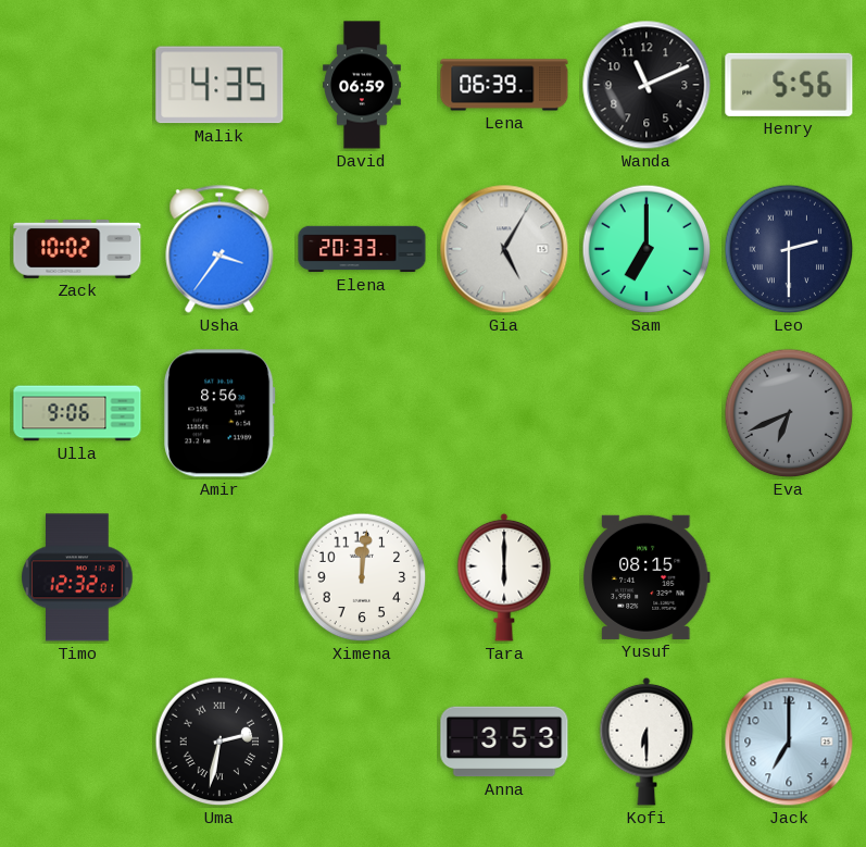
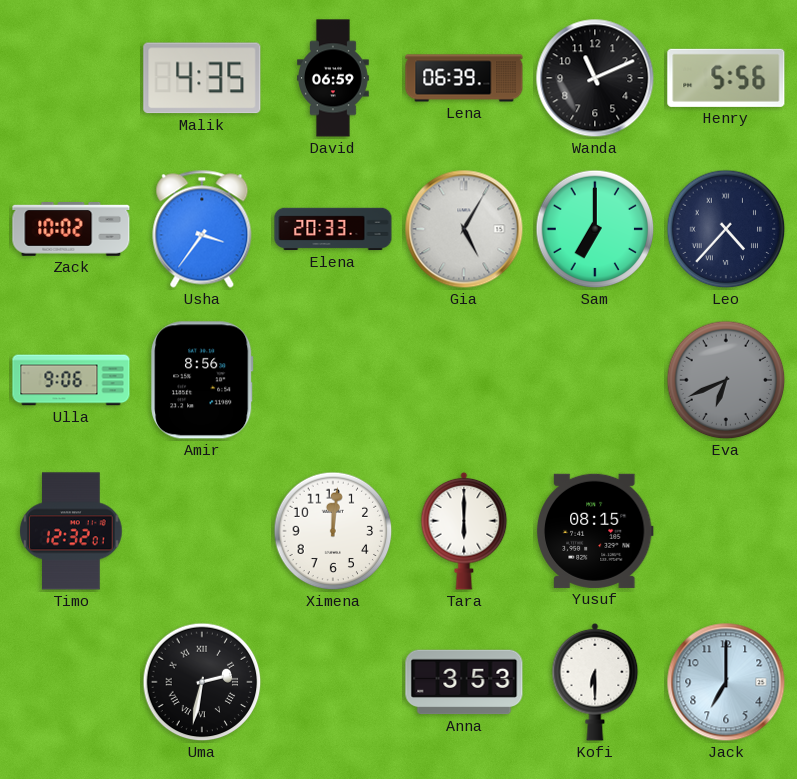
Leo: 2:30 -> 4:37 (726, 229)
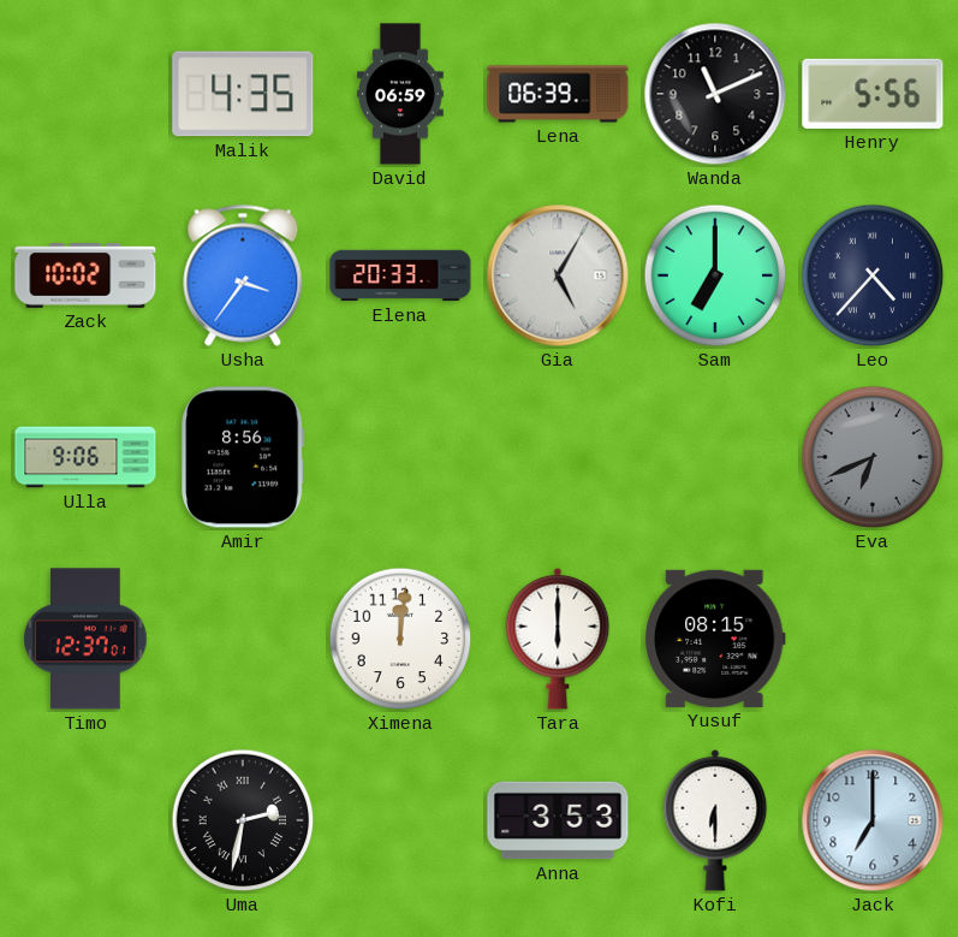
Timo: 12:32 -> 12:37 (85, 639)
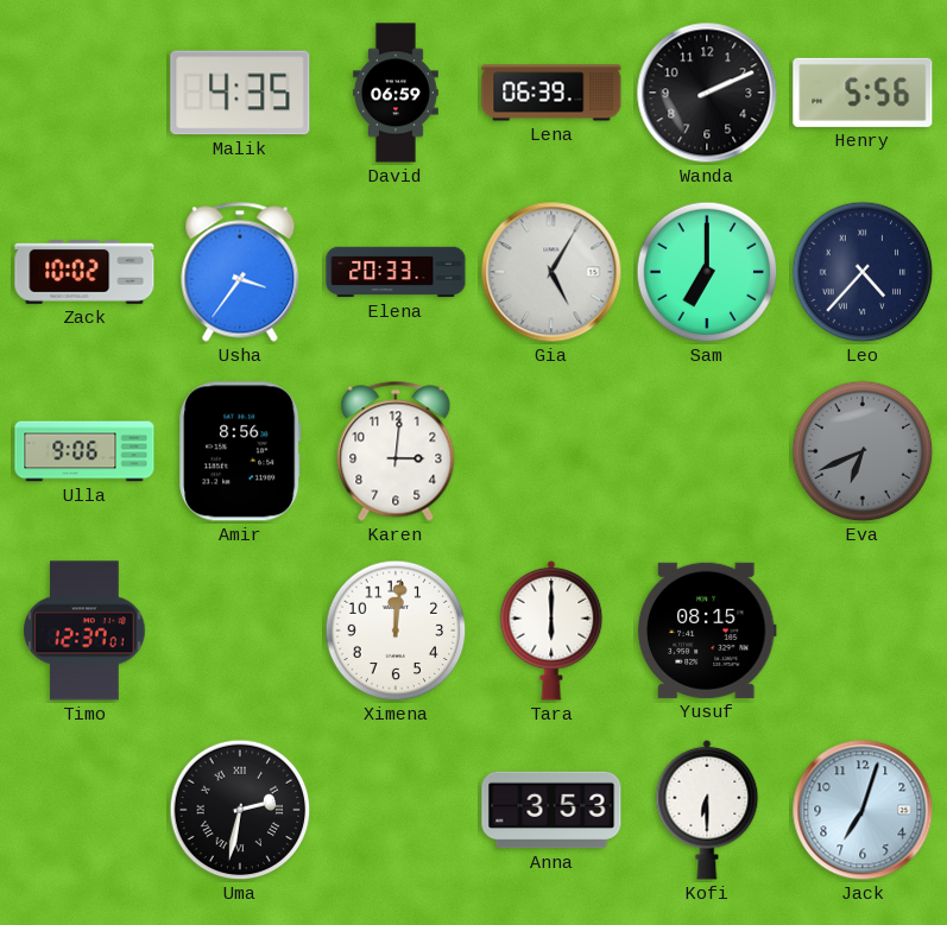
Wanda: 11:11 -> 2:11 (707, 93)
Karen: none -> 3:01 (396, 451)
Jack: 7:00 -> 7:03 (863, 810)
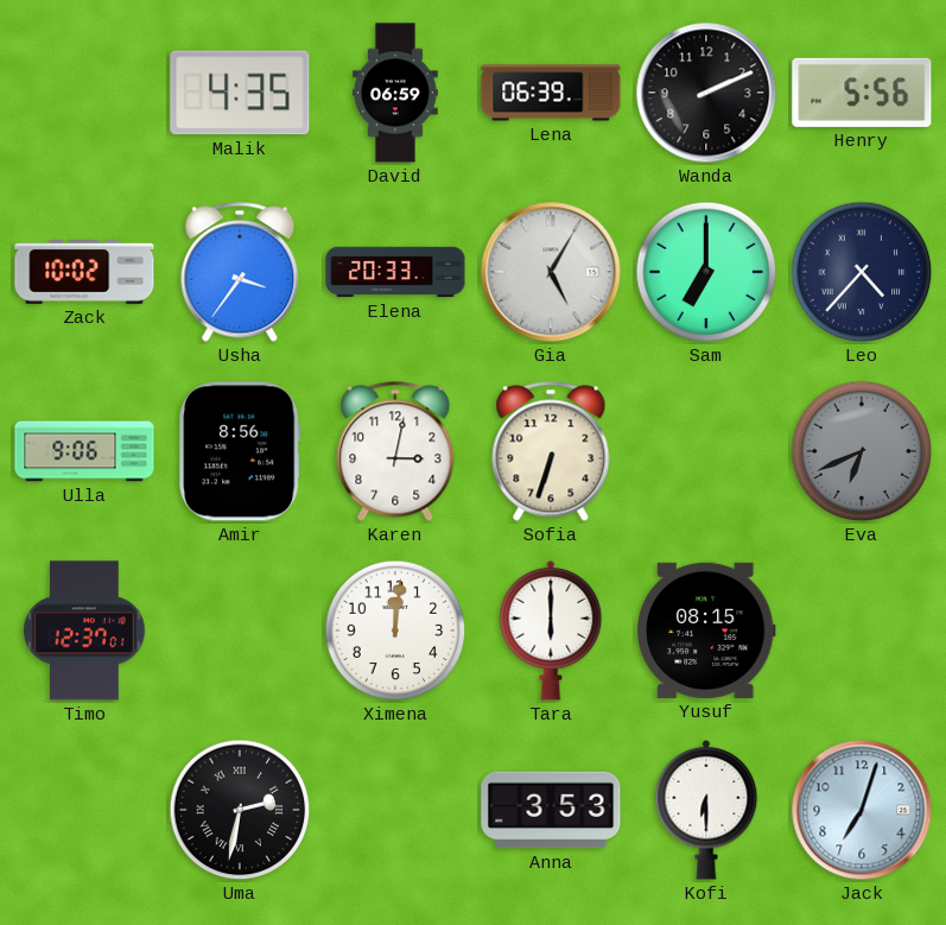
Karen: 3:01 -> 3:02 (395, 451)
Sofia: none -> 6:33 (551, 451)
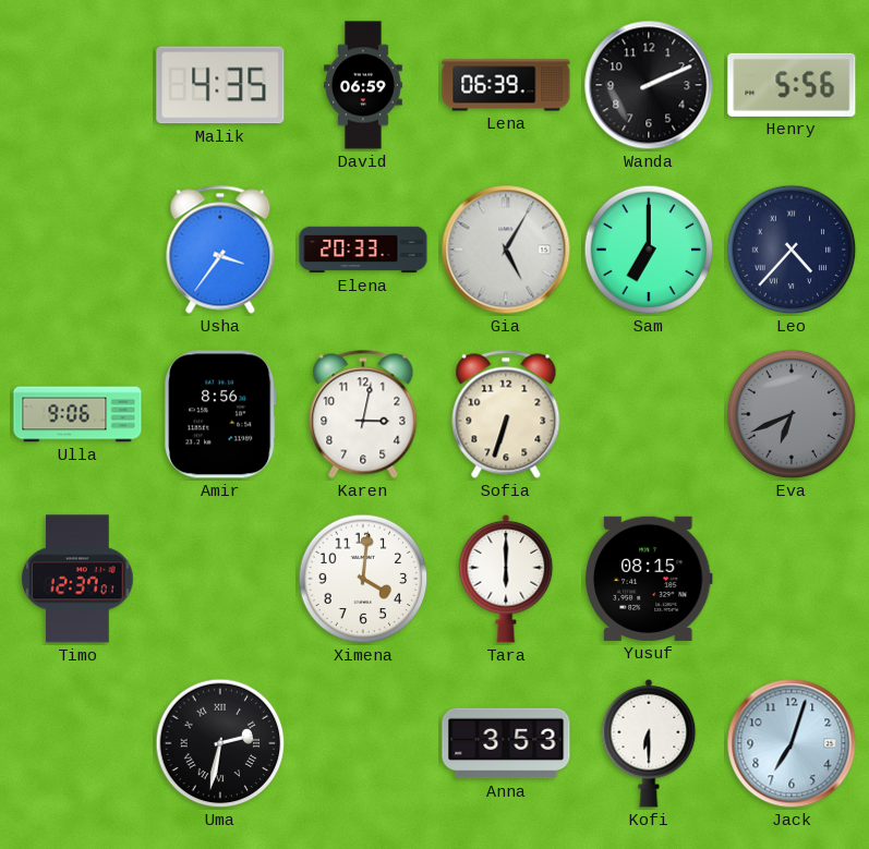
Zack: 10:02 -> none (84, 273)
Ximena: 12:01 -> 4:01 (363, 579)
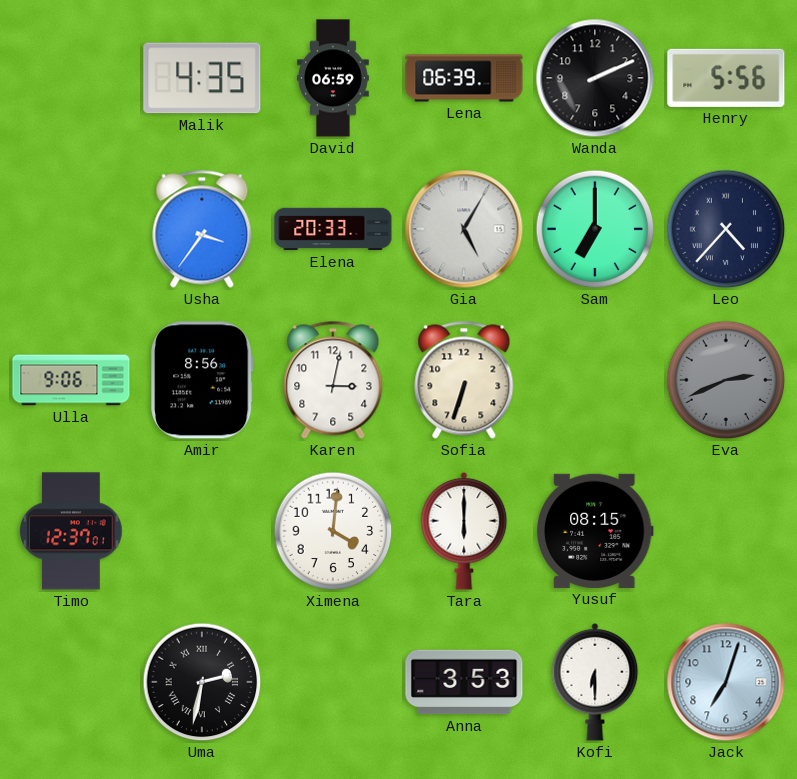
Eva: 6:41 -> 2:41 (726, 380)
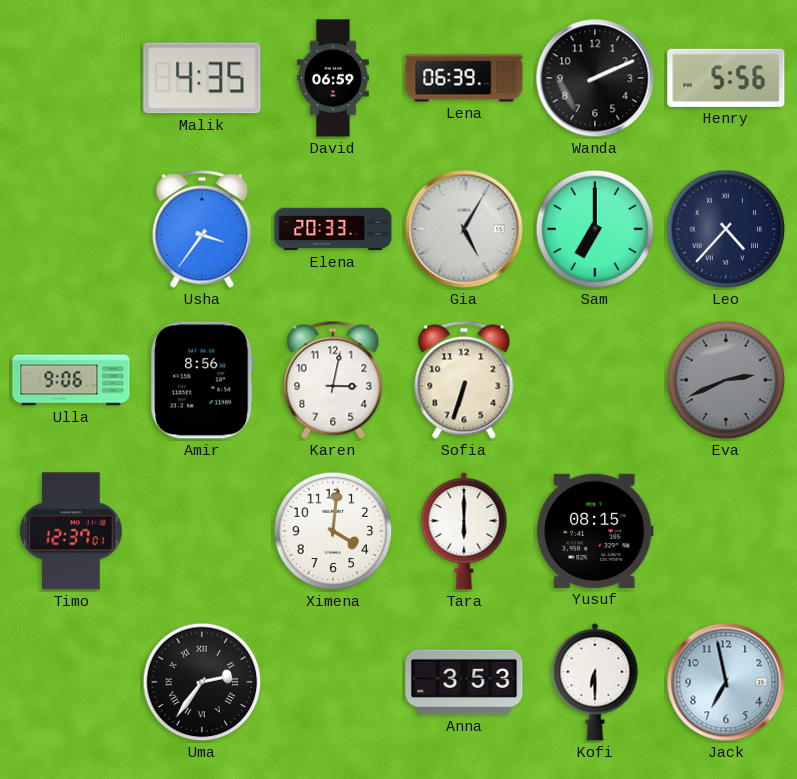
Uma: 2:32 -> 2:36 (202, 682)
Jack: 7:03 -> 6:58 (726, 682)
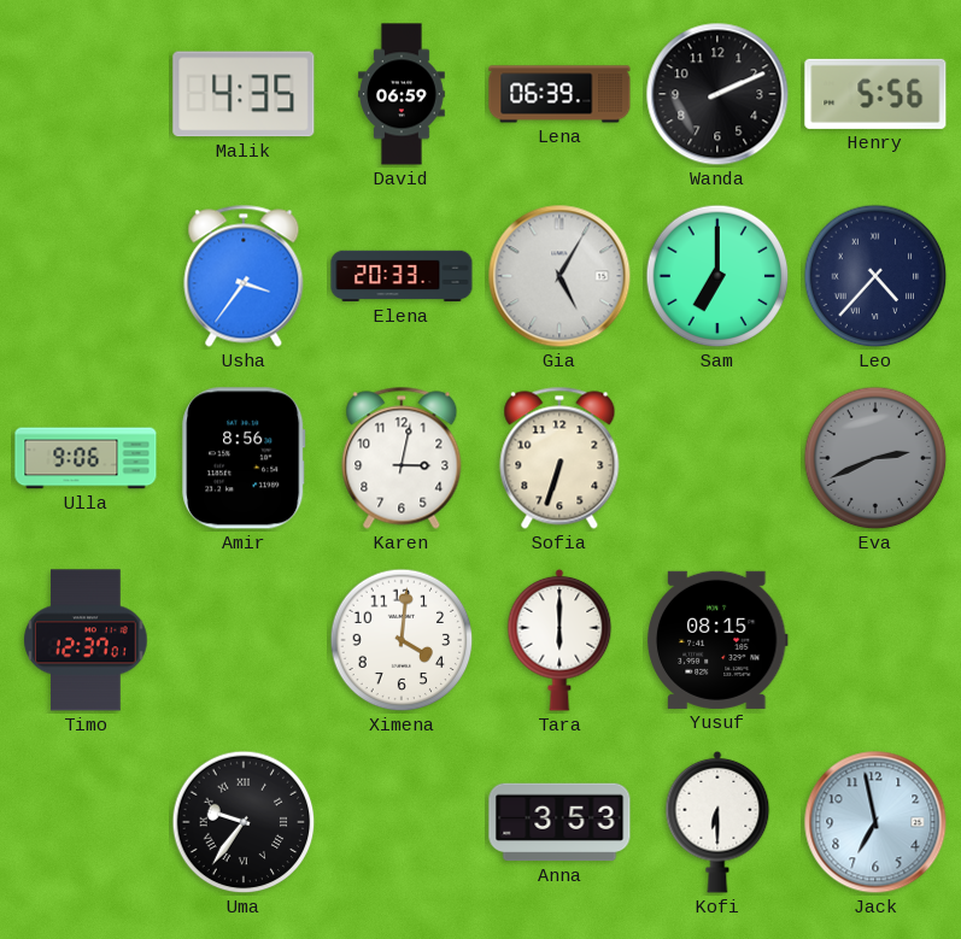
Uma: 2:36 -> 9:36 (244, 822)
